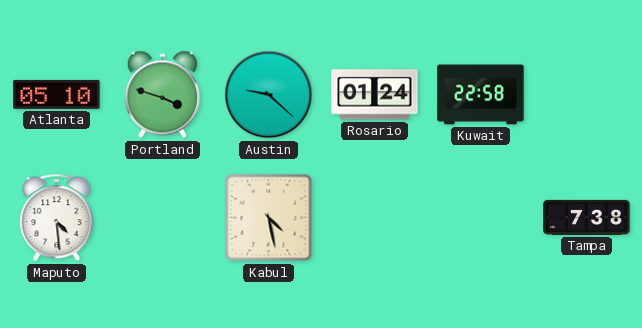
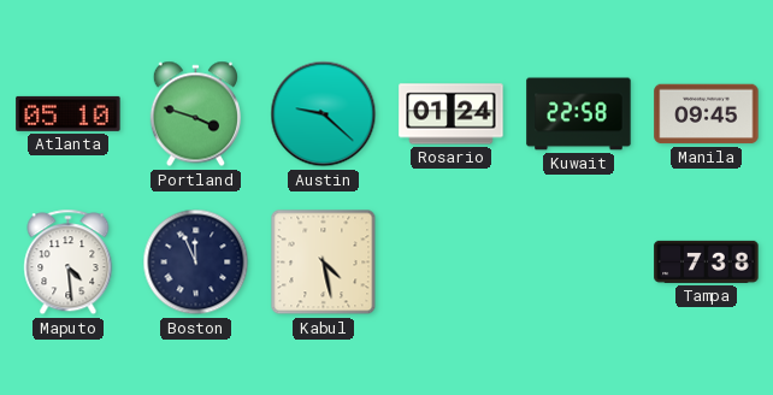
Manila: none -> 09:45 (707, 114)
Boston: none -> 11:56 (196, 263)
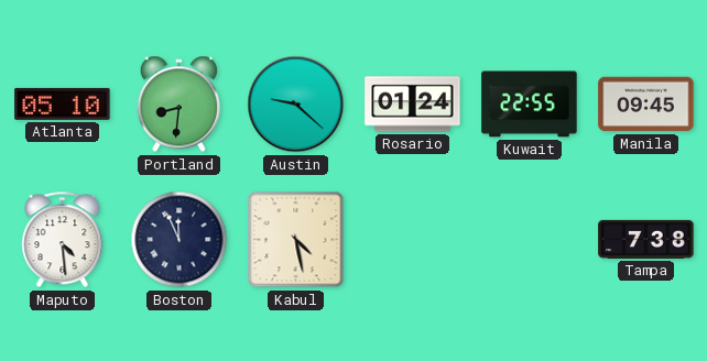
Portland: 3:48 -> 8:31 (178, 105)
Kuwait: 22:58 -> 22:55 (530, 105)
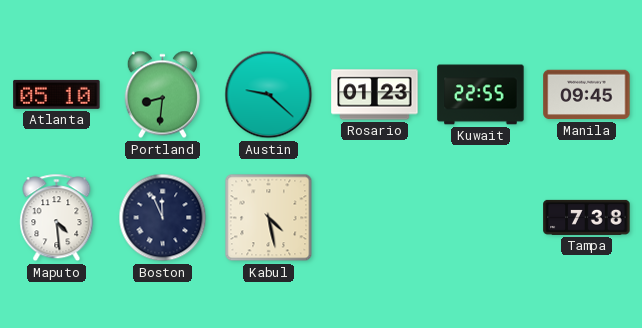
Rosario: 01:24 -> 01:23 (375, 95)
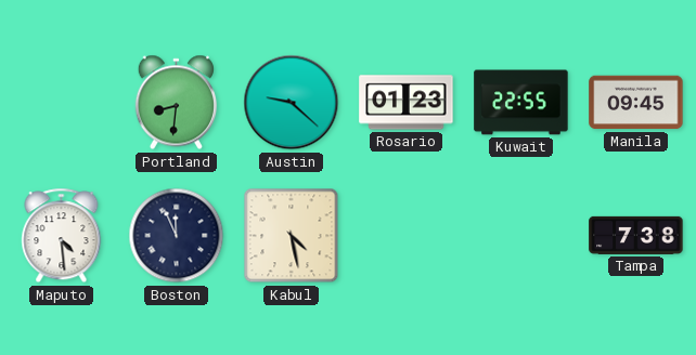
Atlanta: 05:10 -> none (57, 94)
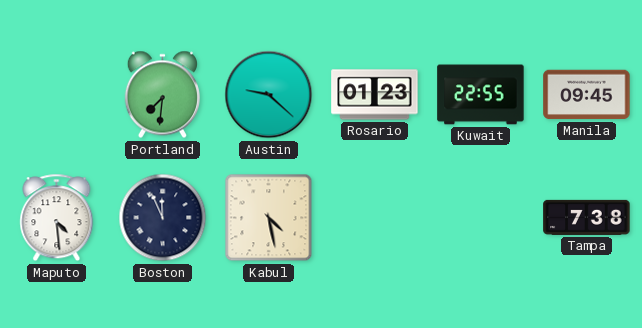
Portland: 8:31 -> 7:31 (162, 95)
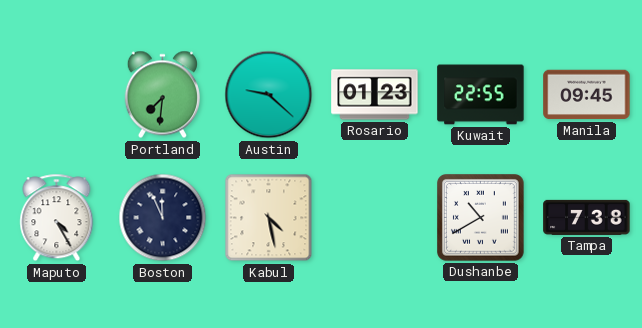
Maputo: 4:29 -> 4:25 (57, 218)
Dushanbe: none -> 10:40 (481, 218)
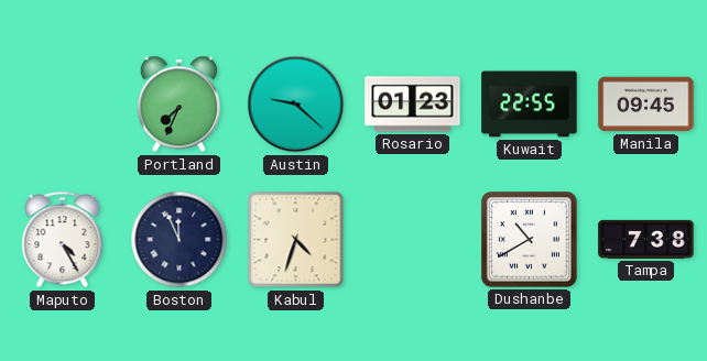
Portland: 7:31 -> 7:34 (178, 105)
Kabul: 4:28 -> 4:33 (296, 240)
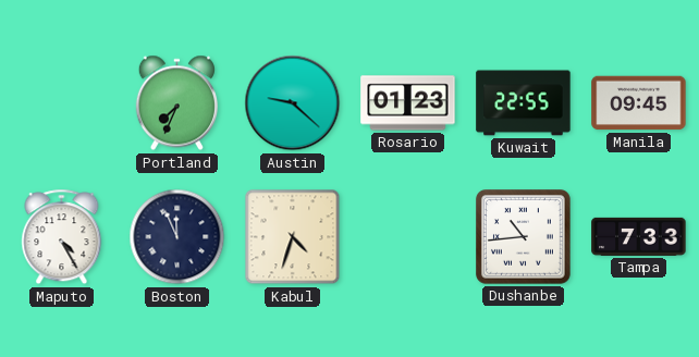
Dushanbe: 10:40 -> 10:44 (524, 237)
Tampa: 7:38 -> 7:33 (639, 236)
